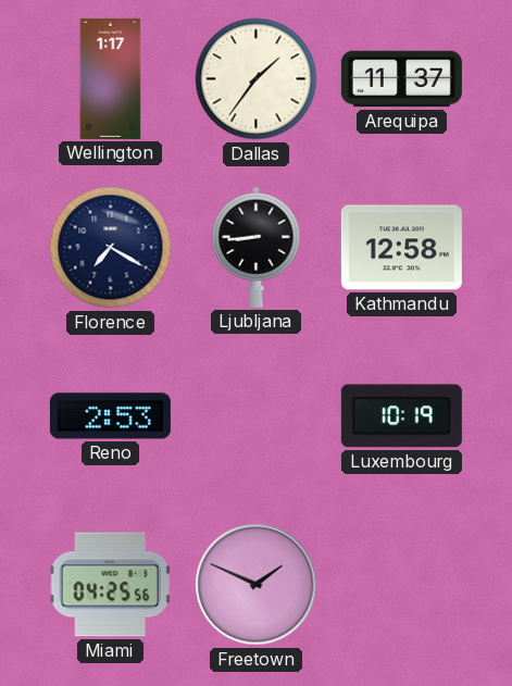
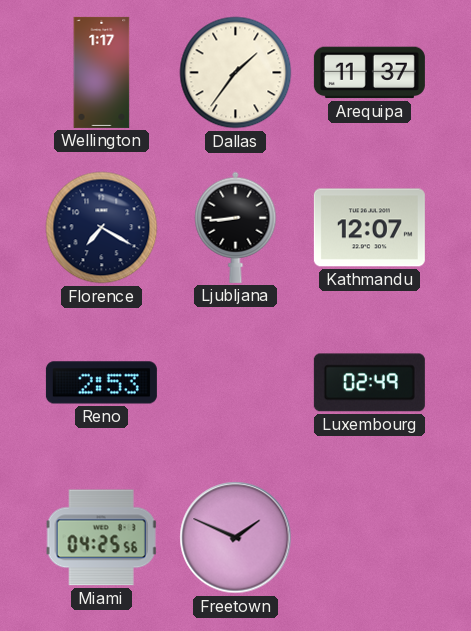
Kathmandu: 12:58 -> 12:07 (369, 228)
Luxembourg: 10:19 -> 02:49 (369, 383)
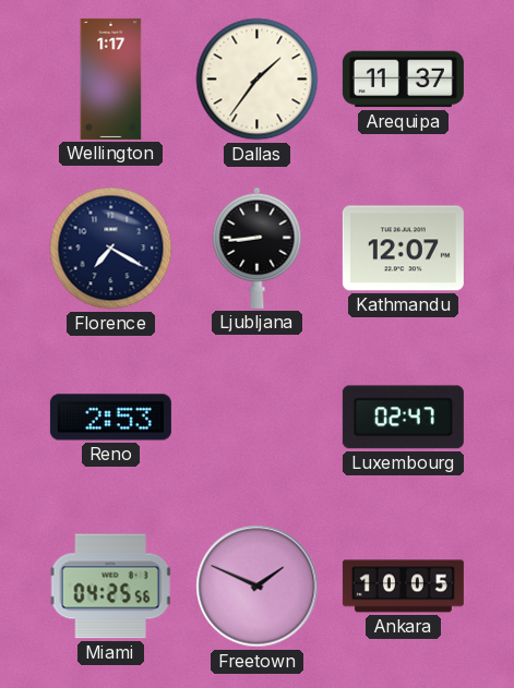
Luxembourg: 02:49 -> 02:47 (403, 418)
Ankara: none -> 10:05 (403, 587)
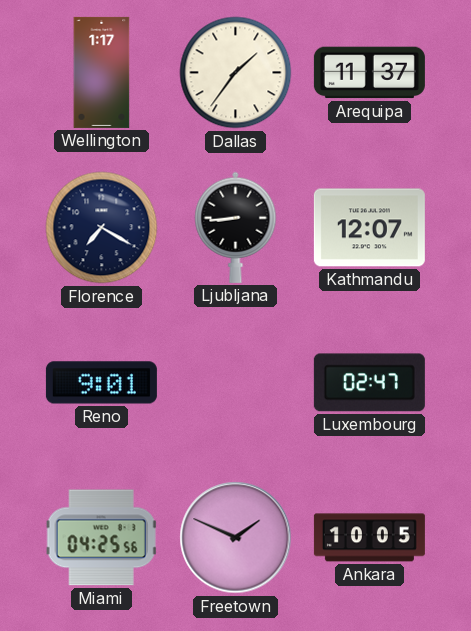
Reno: 2:53 -> 9:01 (101, 383)
